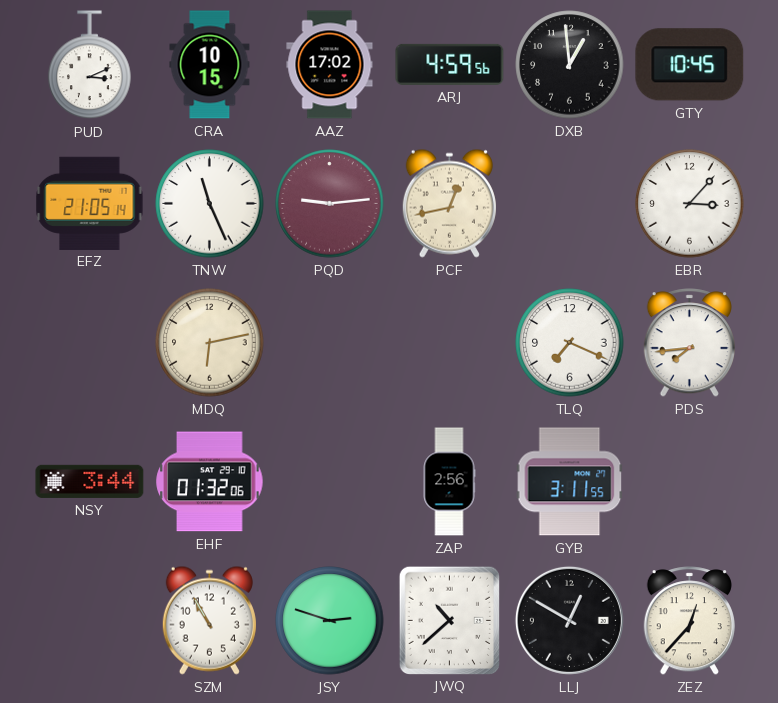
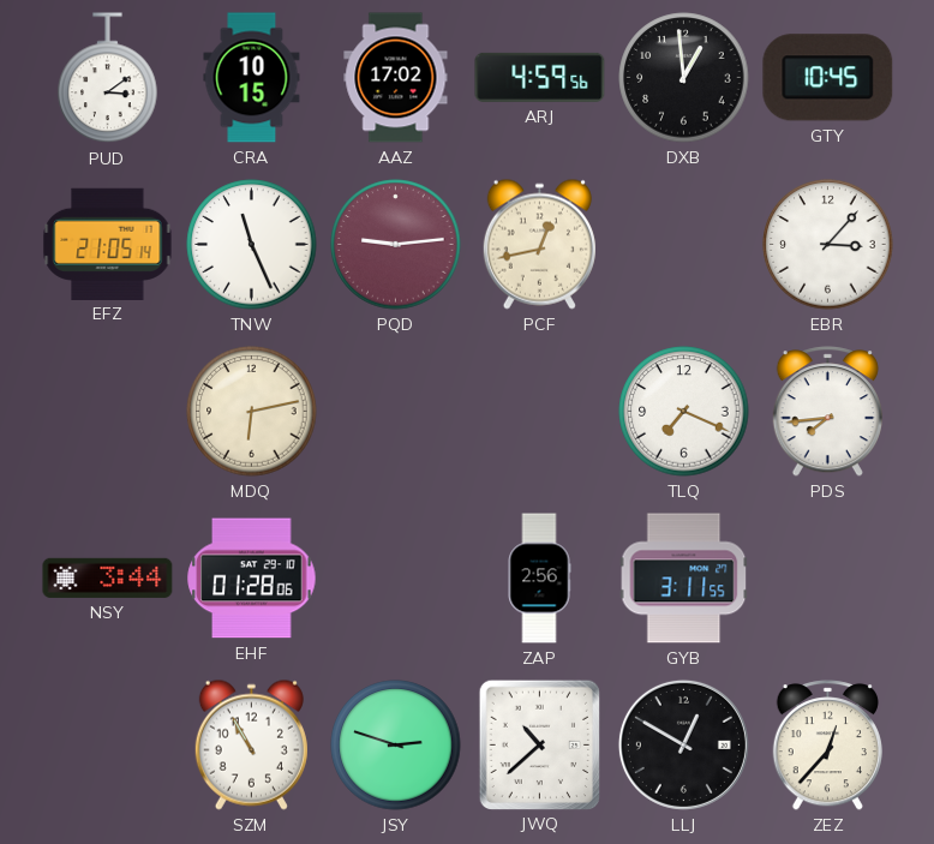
PUD: 3:11 -> 3:09 (108, 78)
EHF: 01:32 -> 01:28 (252, 579)
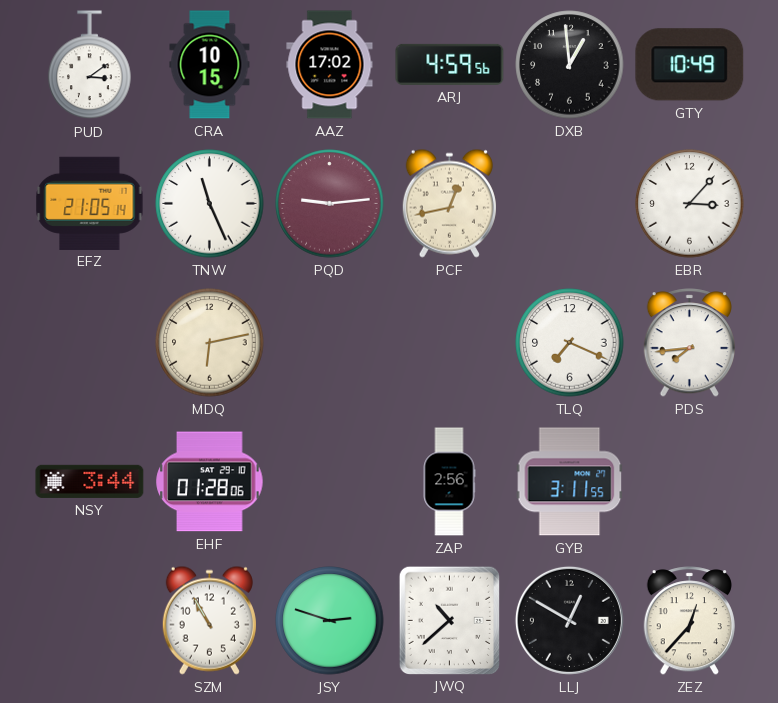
GTY: 10:45 -> 10:49 (690, 65)
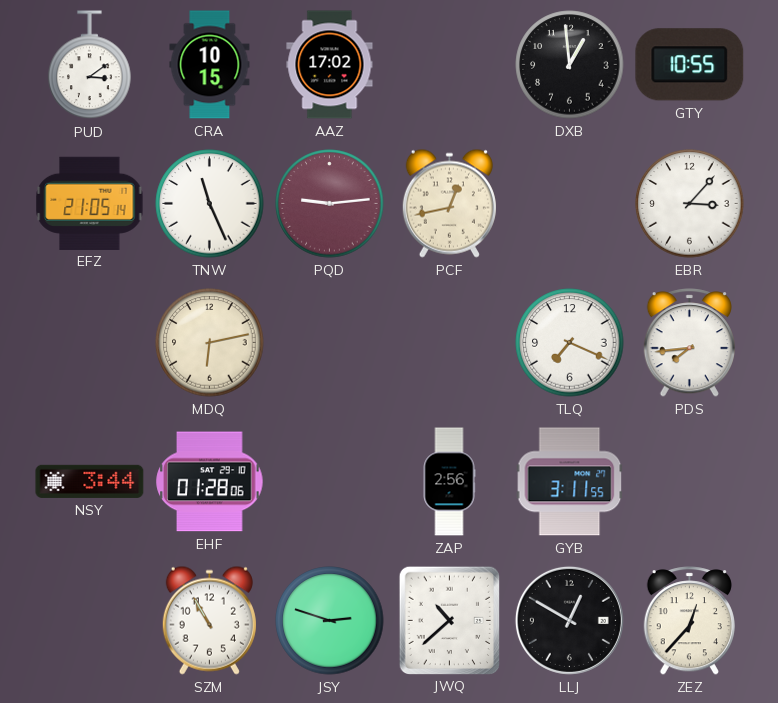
ARJ: 4:59 -> none (450, 64)
GTY: 10:49 -> 10:55 (690, 65)
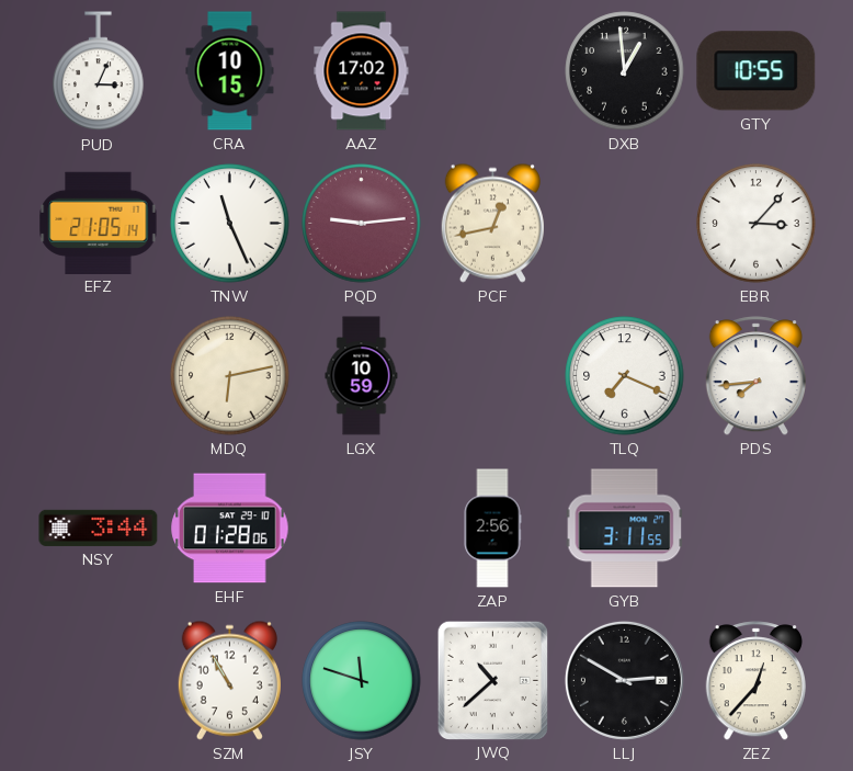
PUD: 3:09 -> 3:04 (99, 71)
LGX: none -> 10:59 (362, 376)
JSY: 2:48 -> 11:48 (362, 681)
LLJ: 12:50 -> 2:50 (624, 680)
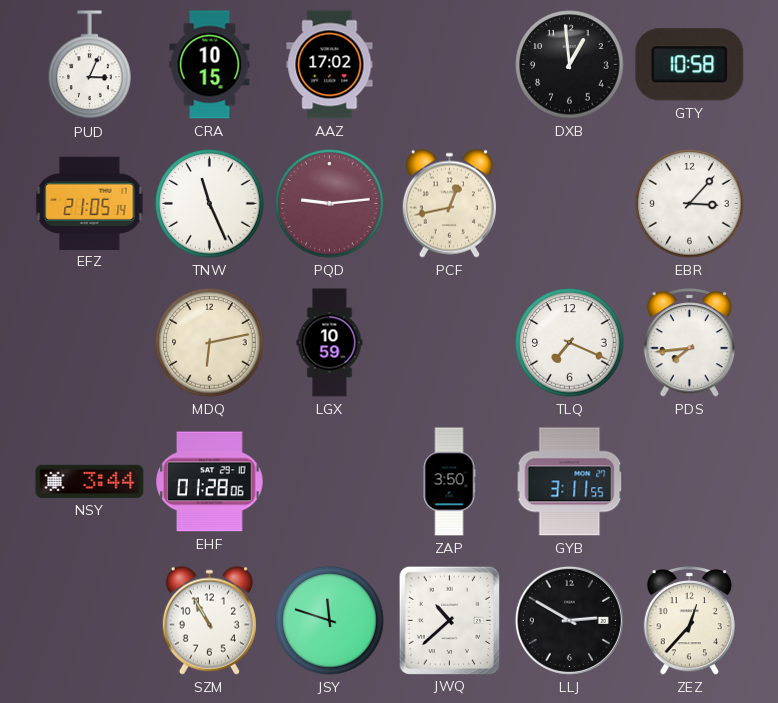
GTY: 10:55 -> 10:58 (690, 65)
ZAP: 2:56 -> 3:50 (449, 482)
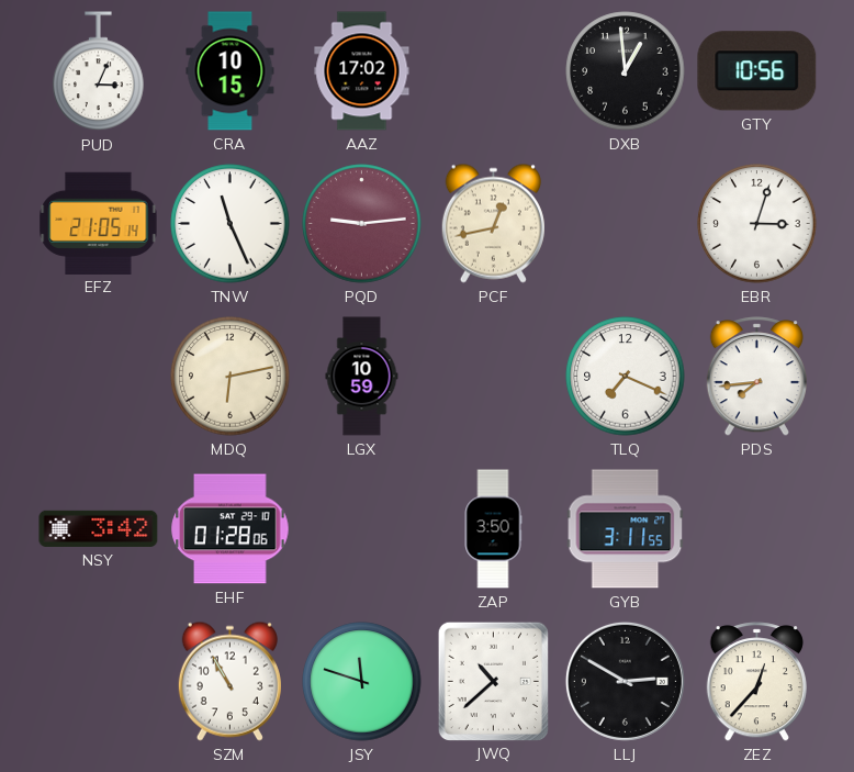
GTY: 10:58 -> 10:56 (757, 71)
EBR: 3:07 -> 3:03 (757, 224)
NSY: 3:44 -> 3:42 (99, 528)
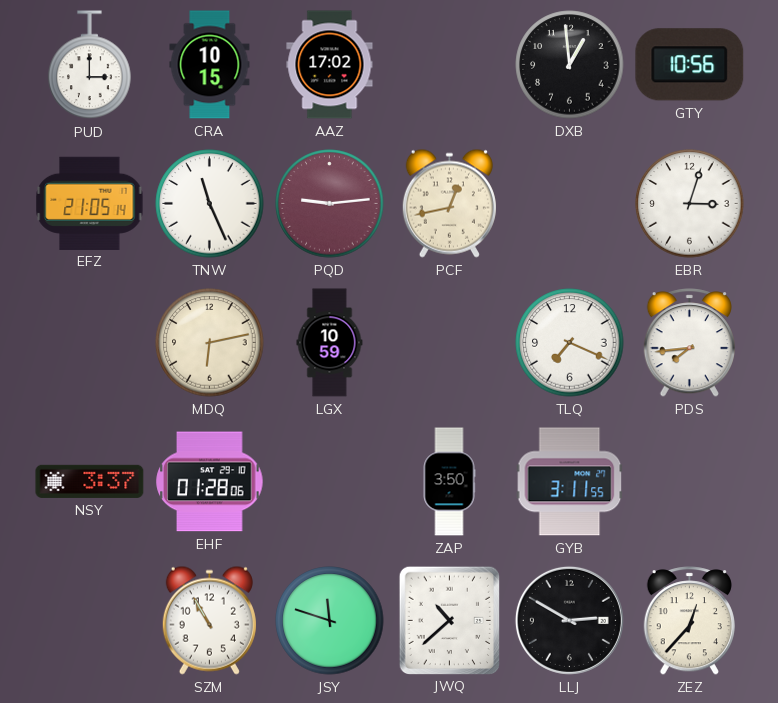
PUD: 3:04 -> 3:00 (90, 65)
NSY: 3:42 -> 3:37 (90, 481)
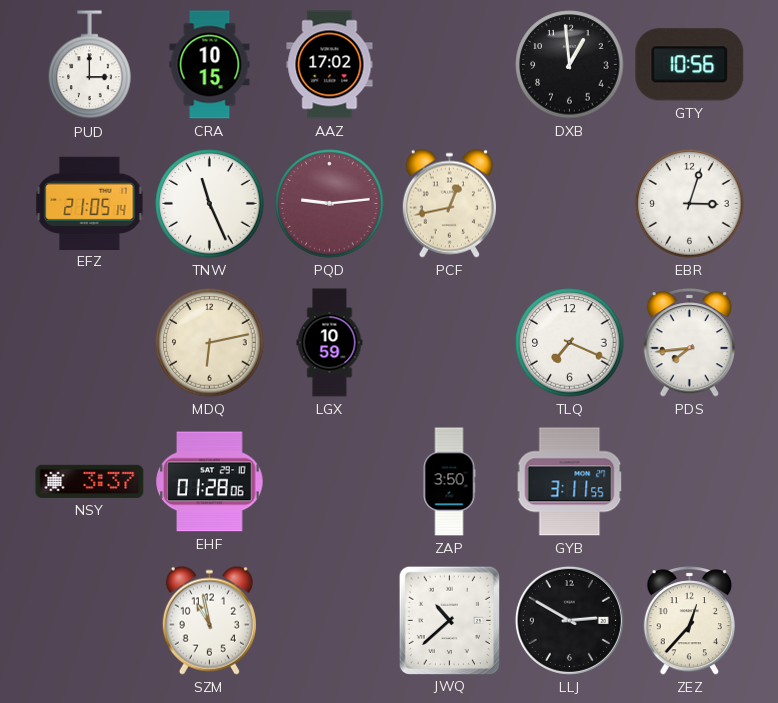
SZM: 10:55 -> 10:58 (209, 620)
JSY: 11:48 -> none (330, 621)
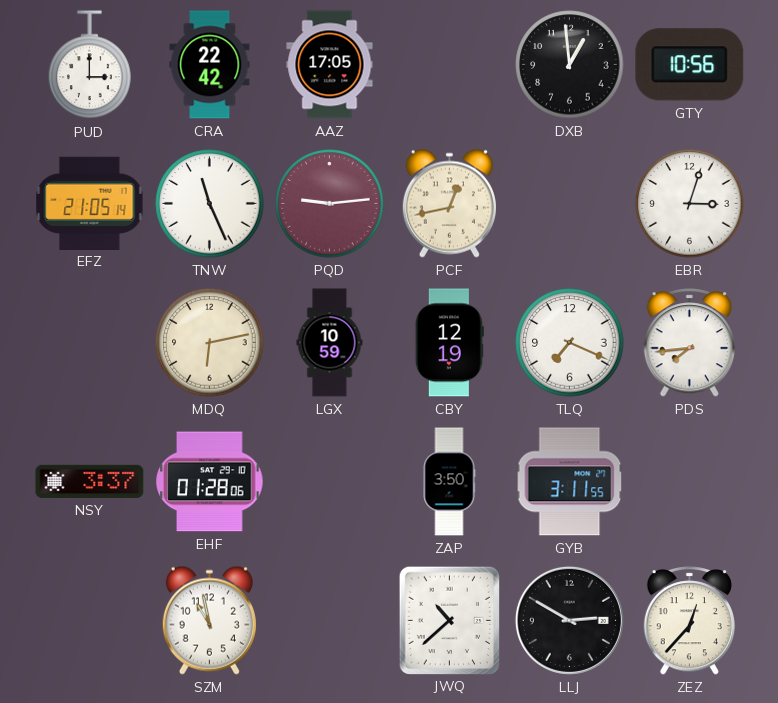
CRA: 10:15 -> 22:42 (210, 65)
AAZ: 17:02 -> 17:05 (330, 65)
CBY: none -> 12:19 (449, 343)
